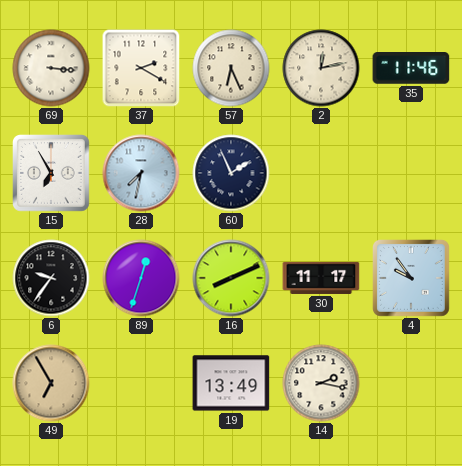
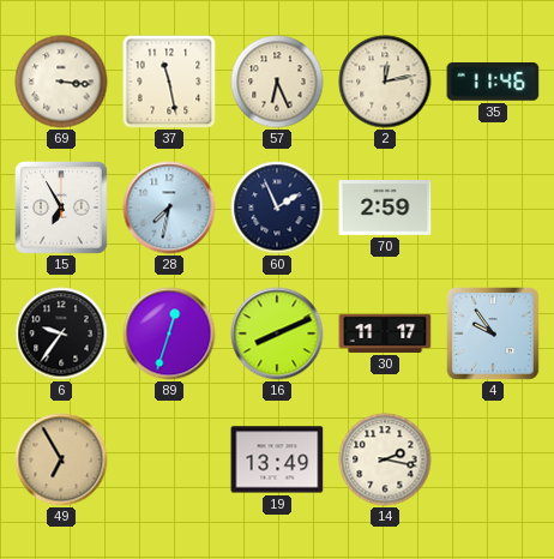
37: 2:20 -> 11:28 (169, 82)
70: none -> 2:59 (385, 209)
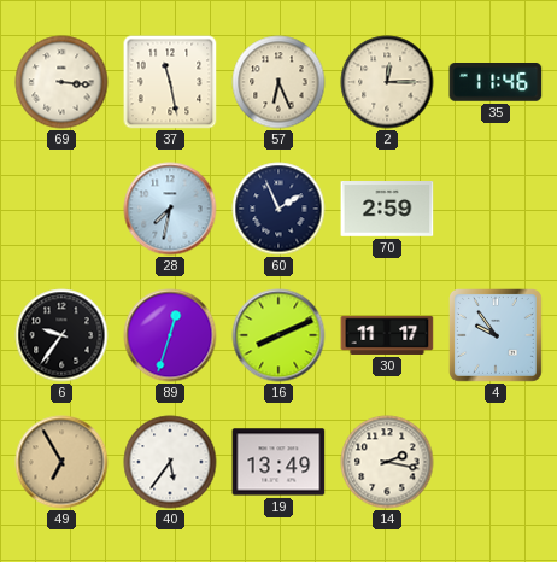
2: 12:13 -> 12:15 (387, 82)
15: 6:55 -> none (62, 209)
40: none -> 5:36 (170, 462)
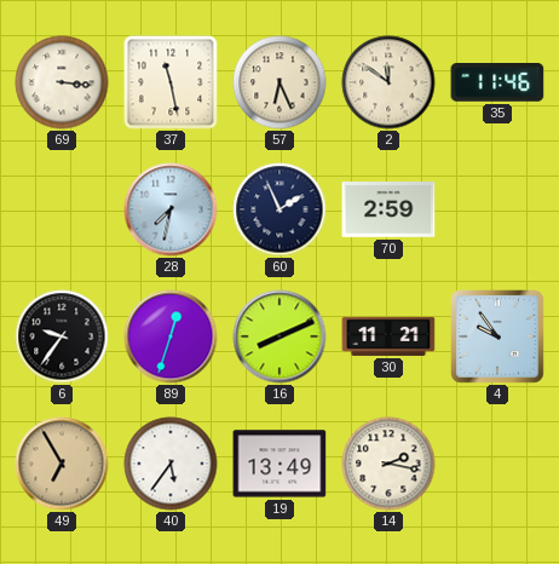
2: 12:15 -> 11:51 (388, 82)
30: 11:17 -> 11:21 (388, 336)
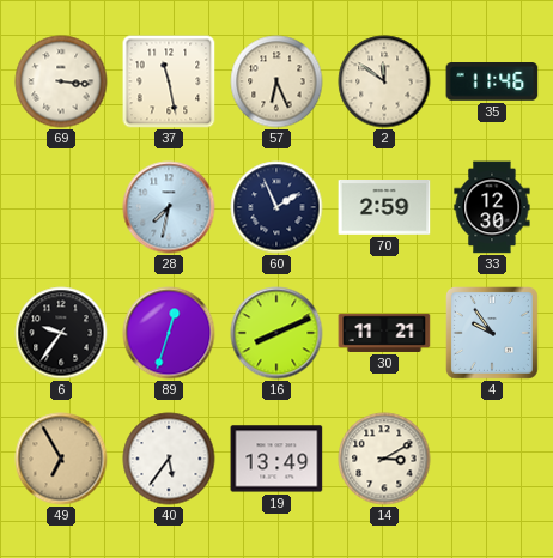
33: none -> 12:30 (492, 207)
14: 2:17 -> 3:10 (384, 459)
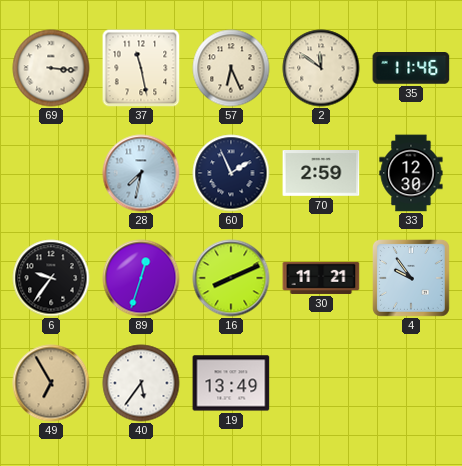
14: 3:10 -> none (384, 459)
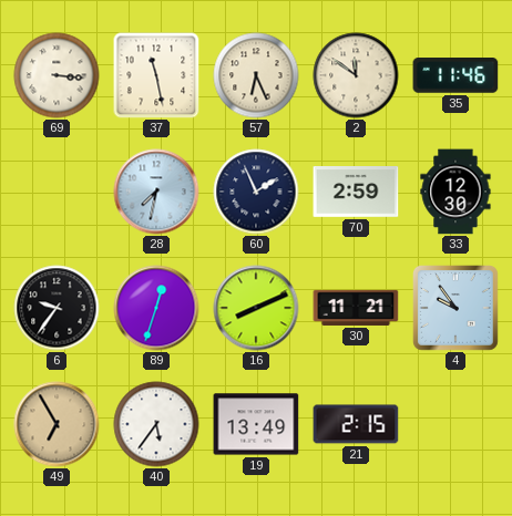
21: none -> 2:15 (356, 424)
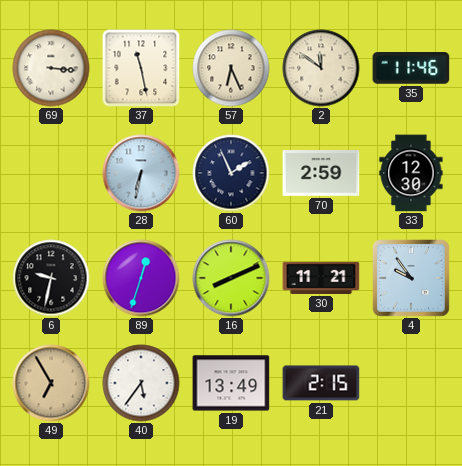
28: 7:32 -> 6:32 (141, 173)
6: 9:36 -> 9:32 (51, 278)
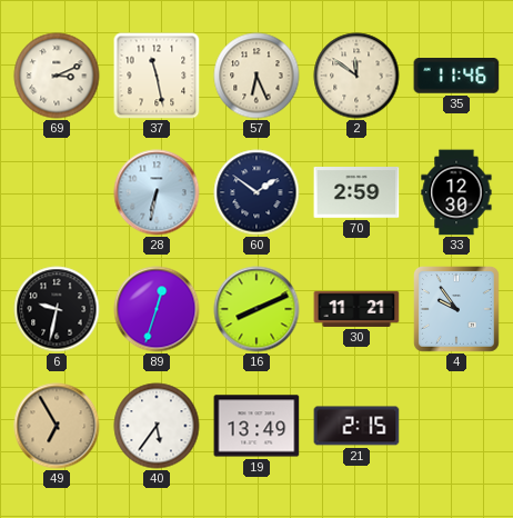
69: 3:16 -> 3:11 (57, 76)
60: 1:56 -> 1:51 (256, 192)
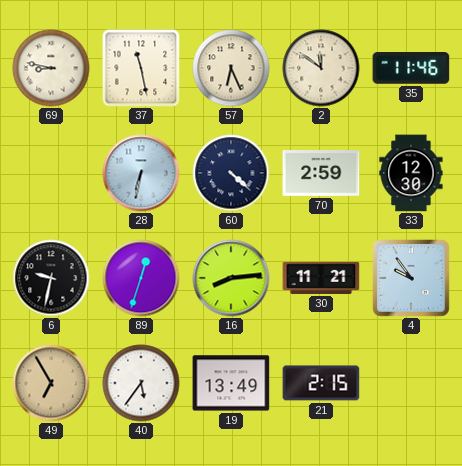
69: 3:11 -> 8:47 (51, 68)
60: 1:51 -> 4:22 (231, 173)
16: 8:11 -> 8:14 (231, 278)
